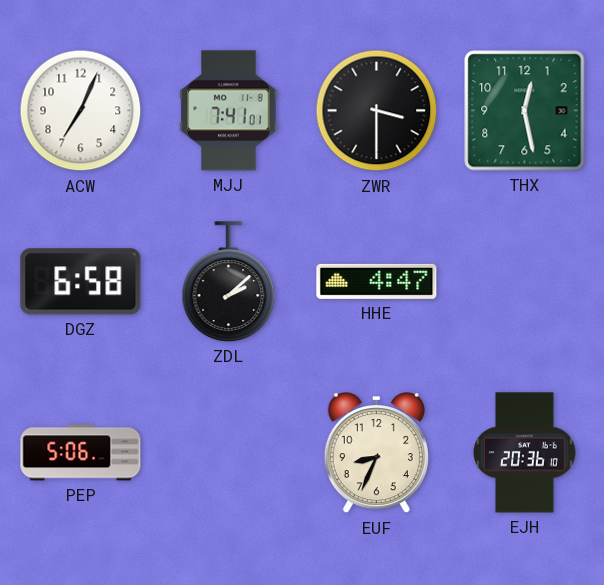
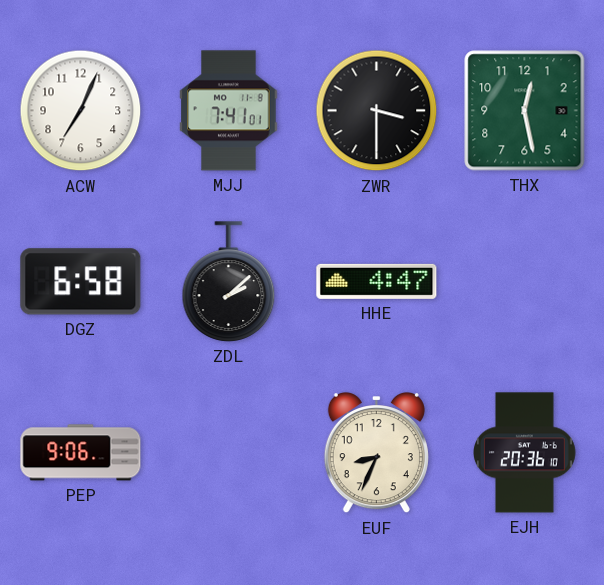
PEP: 5:06 -> 9:06 (81, 453)
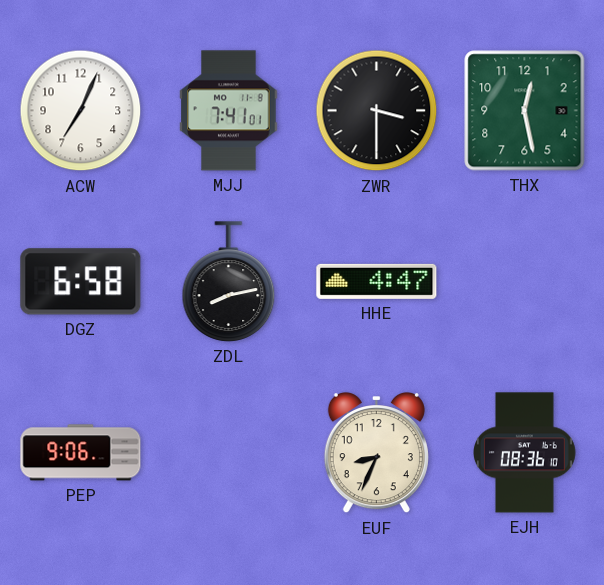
ZDL: 2:08 -> 8:13 (229, 282)
EJH: 20:36 -> 08:36 (525, 453)
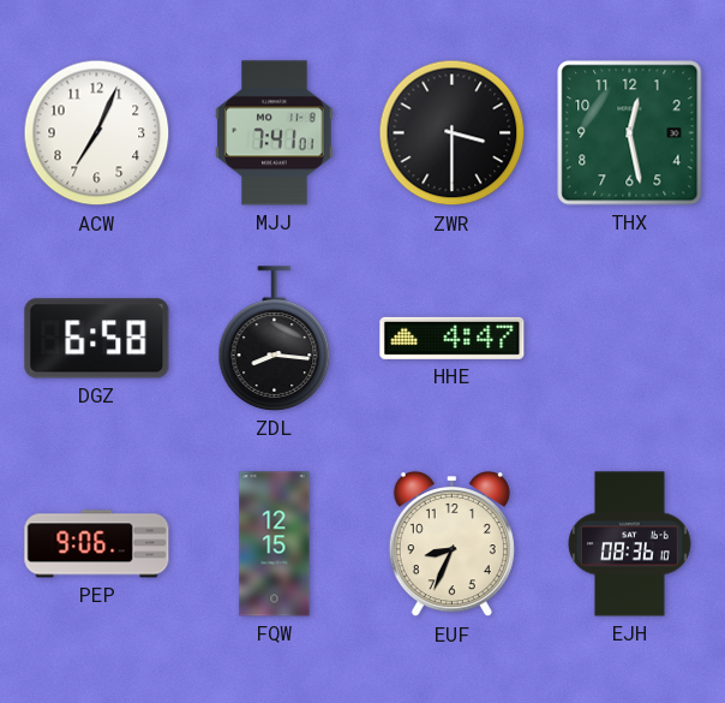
ZDL: 8:13 -> 8:16 (275, 339)
FQW: none -> 12:15 (275, 544)
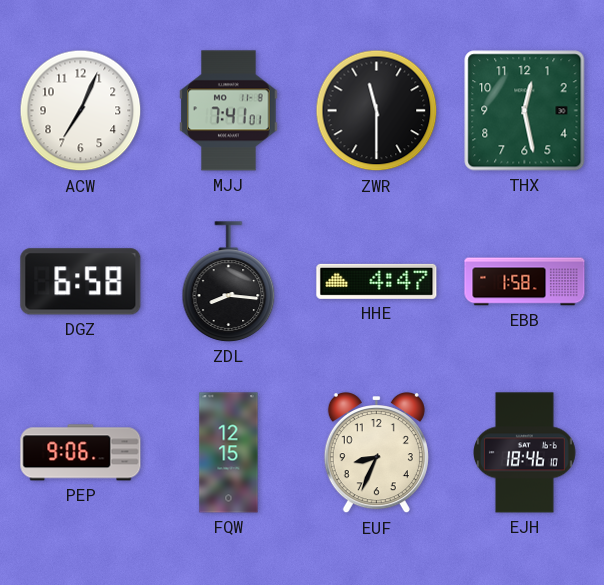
ZWR: 3:30 -> 11:30 (377, 111)
EBB: none -> 1:58 (525, 282)
EJH: 08:36 -> 18:46 (525, 453)
